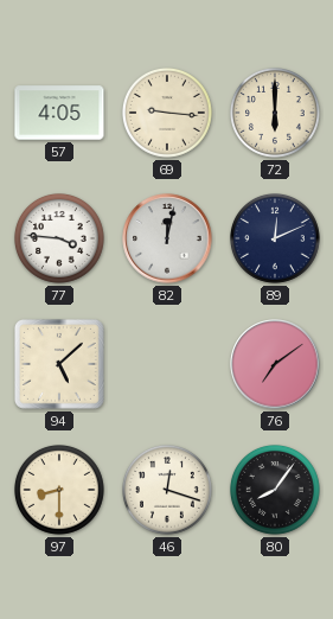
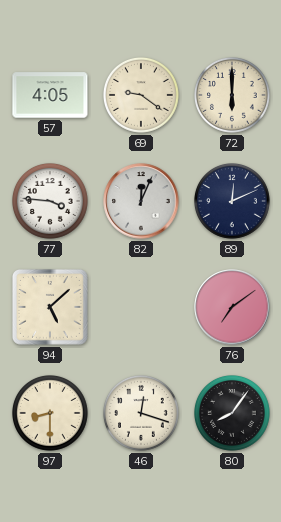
69: 9:16 -> 9:21 (142, 96)
82: 12:02 -> 12:04 (141, 201)
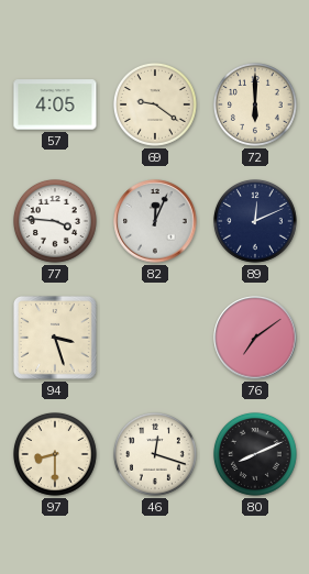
94: 5:08 -> 3:27 (55, 338)
80: 8:06 -> 8:11 (256, 455)
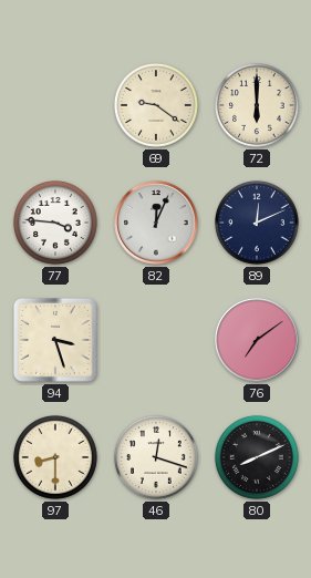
57: 4:05 -> none (55, 104)
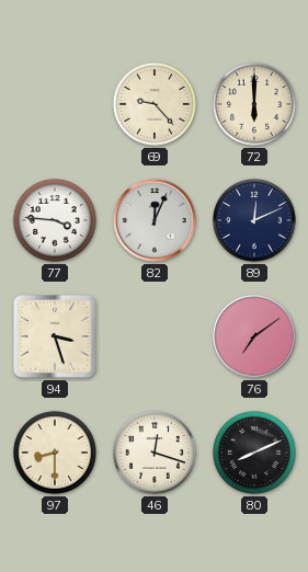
69: 9:21 -> 9:23 (156, 105)
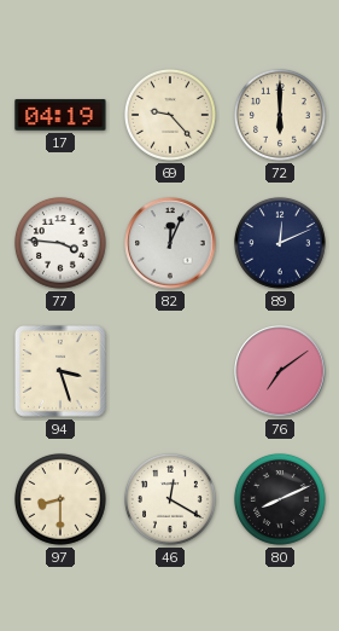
17: none -> 04:19 (60, 115)
46: 12:18 -> 12:20 (171, 500)
